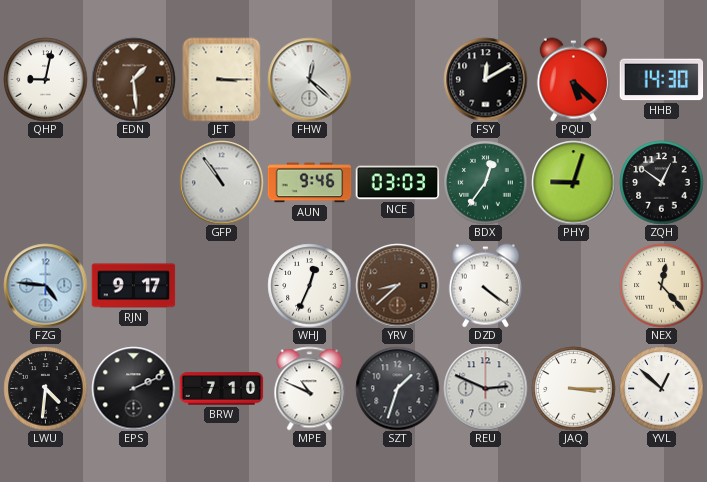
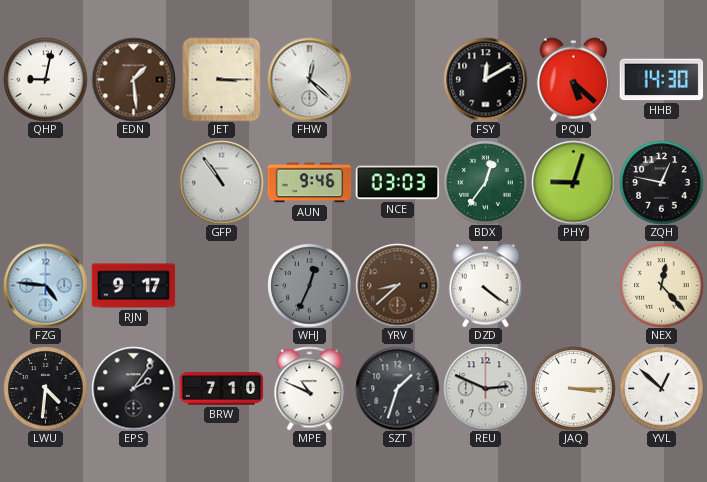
ZQH: 12:51 -> 12:47 (661, 182)
WHJ dial: white -> grey (309, 285)
EPS: 2:11 -> 2:06 (133, 388)
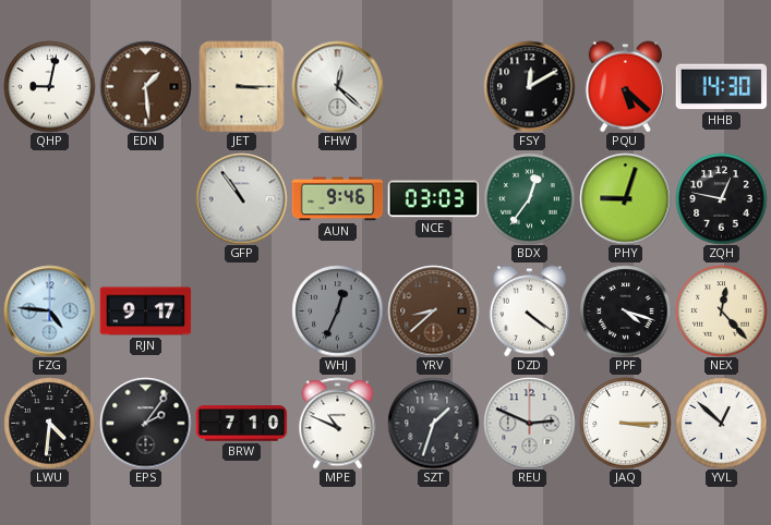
PPF: none -> 4:18 (625, 310)
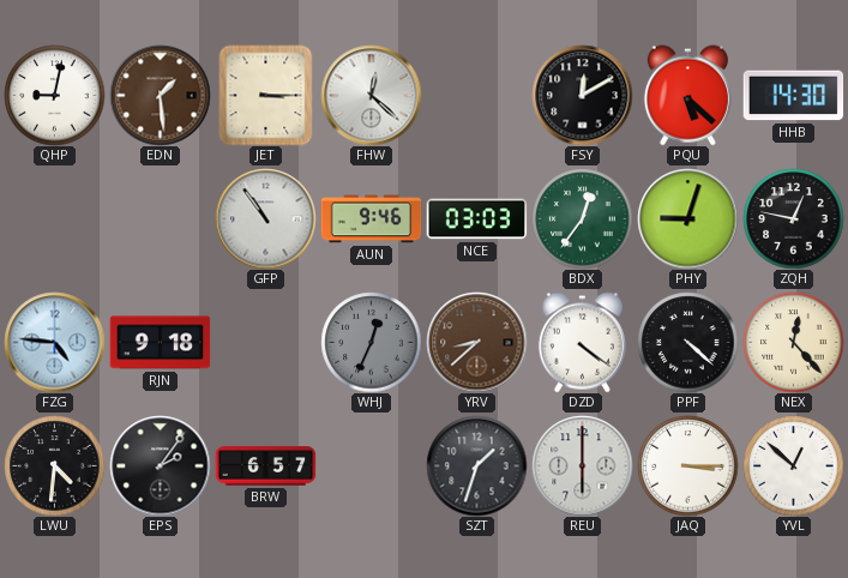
RJN: 9:17 -> 9:18 (160, 343)
PPF: 4:18 -> 4:22 (687, 342)
BRW: 7:10 -> 6:57 (265, 466)
MPE: 10:49 -> none (338, 423)
REU: 2:49 -> 6:00 (582, 465)
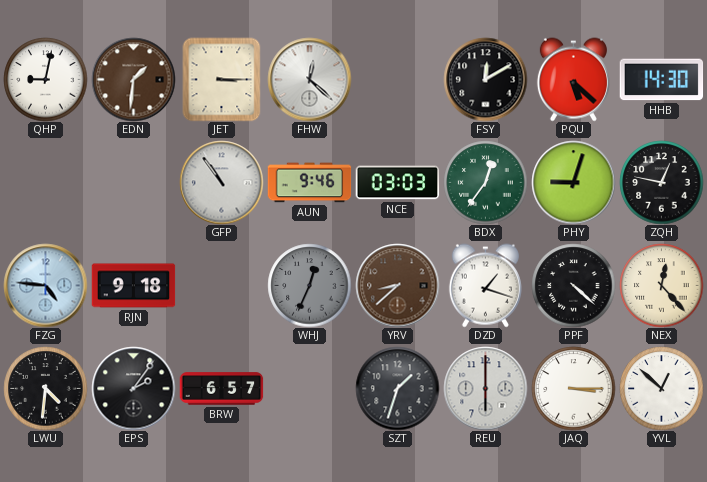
EDN: 1:29 -> 1:31 (133, 79)
DZD: 4:21 -> 1:18 (485, 285)
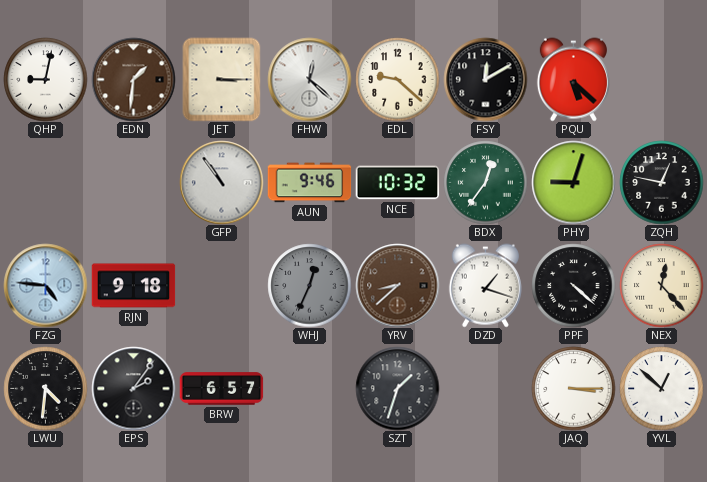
EDL: none -> 9:22 (397, 79)
HHB: 14:30 -> none (661, 80)
NCE: 03:03 -> 10:32 (397, 183)
REU: 6:00 -> none (485, 388)
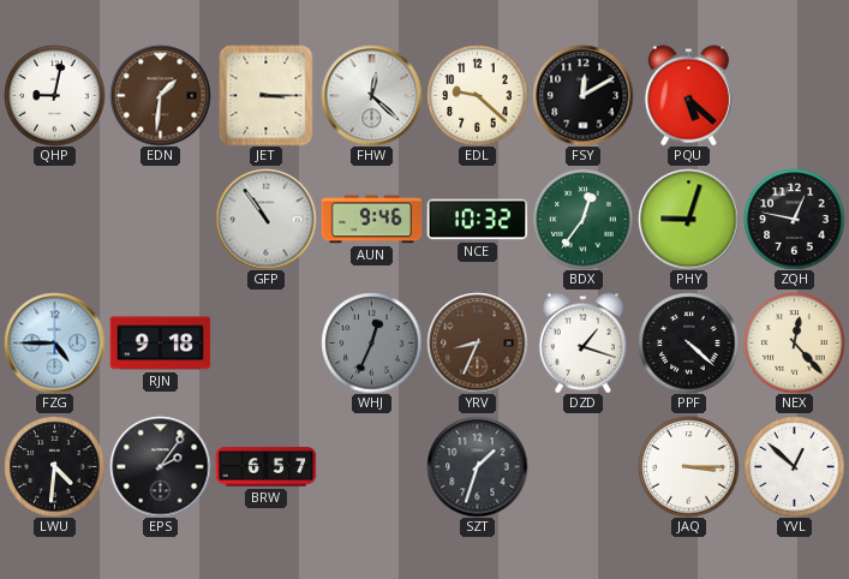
FZG: 4:46 -> 4:45 (54, 342)
YRV: 8:38 -> 8:34 (477, 342)
